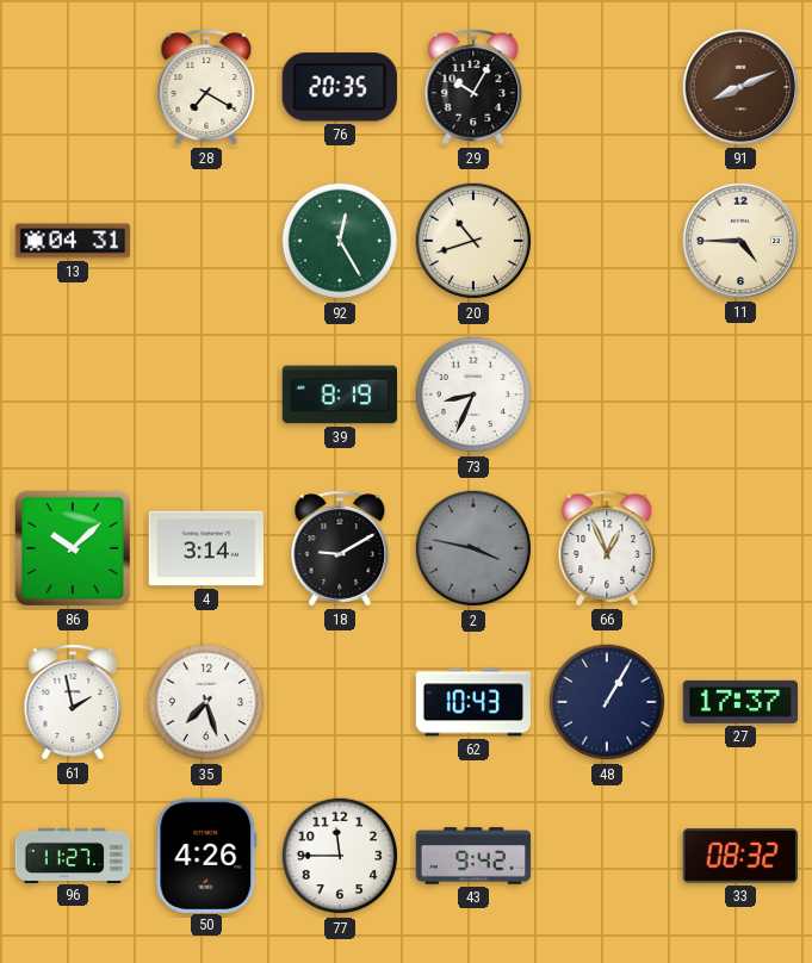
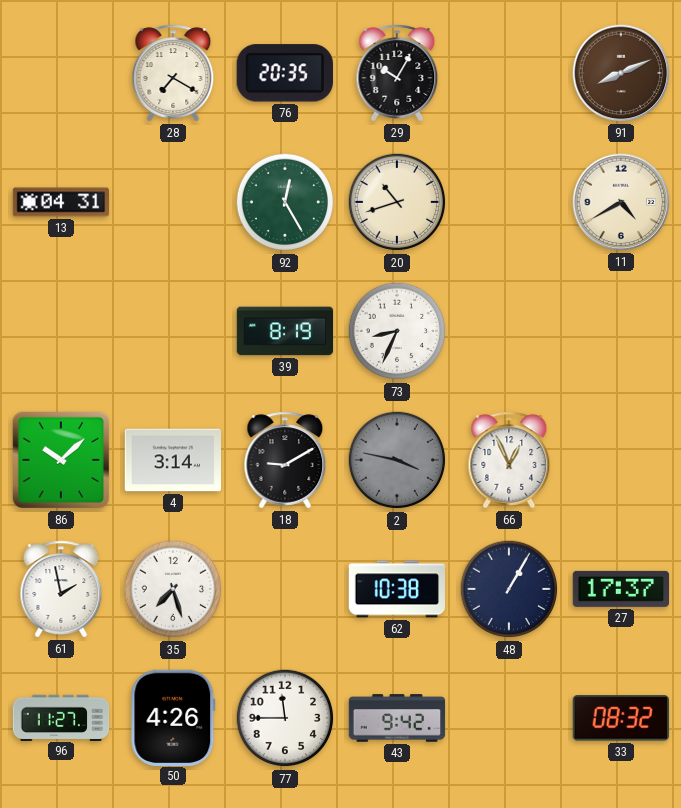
11: 4:45 -> 4:40 (621, 202)
62: 10:43 -> 10:38 (396, 589)
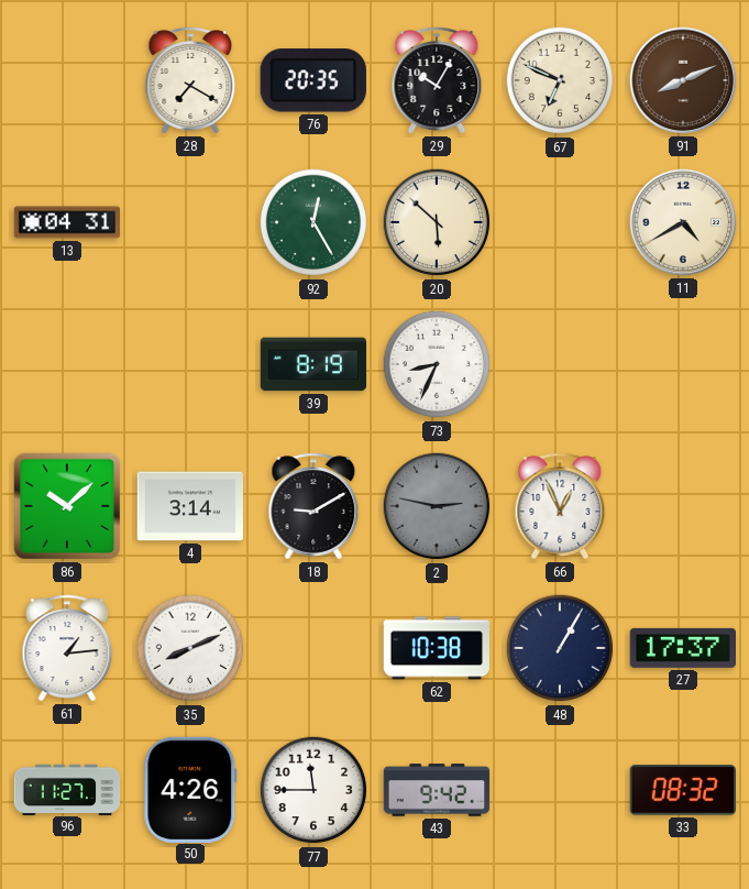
67: none -> 6:49 (560, 80)
20: 10:42 -> 5:52 (437, 222)
2: 3:47 -> 2:47 (437, 506)
61: 1:58 -> 1:14 (67, 648)
35: 7:27 -> 8:11 (190, 648)
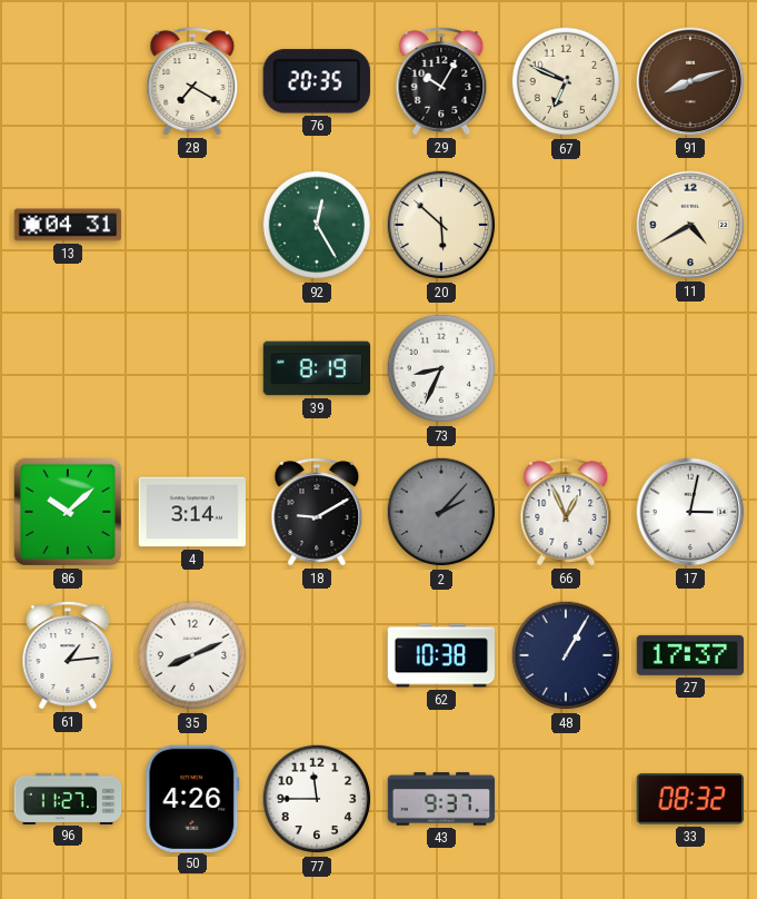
91: 8:11 -> 8:12 (690, 81)
2: 2:47 -> 2:07 (441, 512)
17: none -> 3:02 (690, 512)
43: 9:42 -> 9:37 (441, 799)
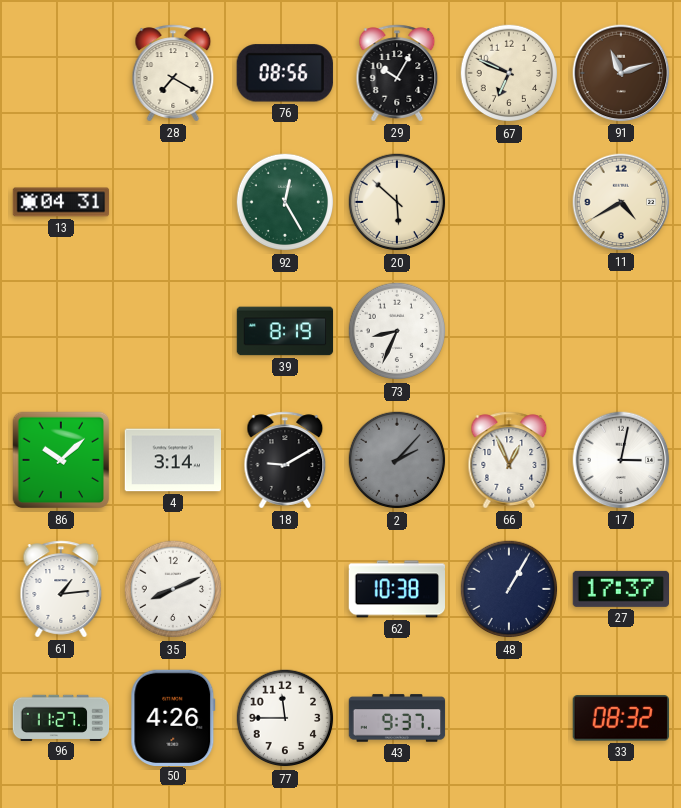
76: 20:35 -> 08:56 (285, 73)
91: 8:12 -> 11:12 (621, 73)
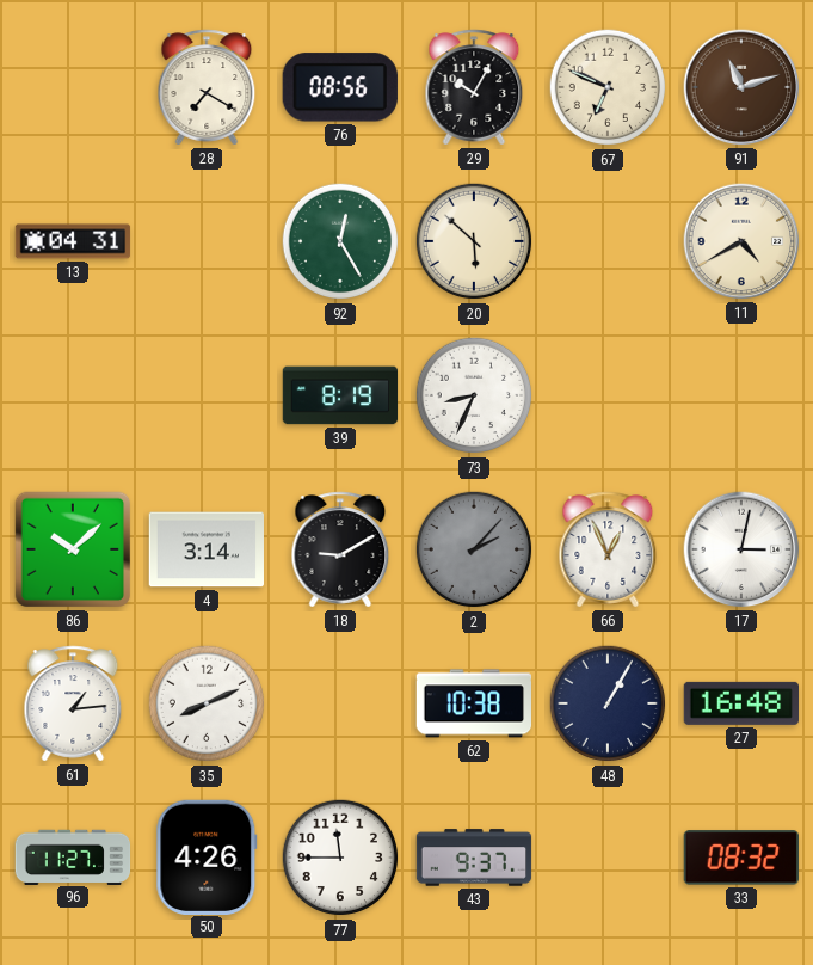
27: 17:37 -> 16:48 (740, 703)
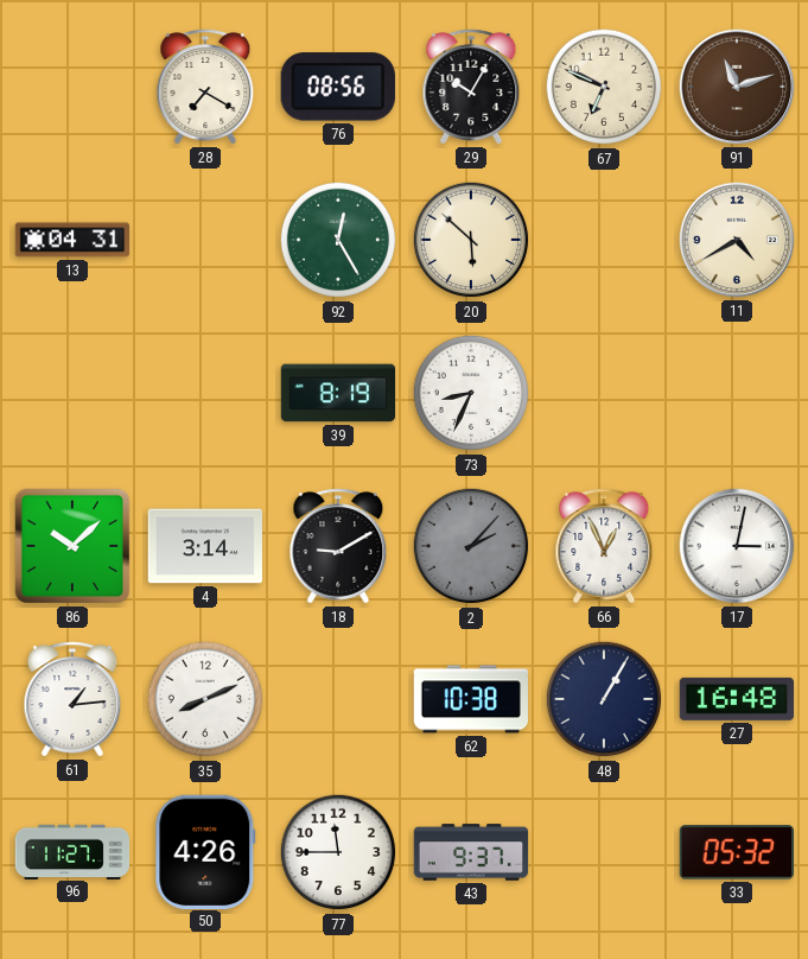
33: 08:32 -> 05:32 (736, 852)
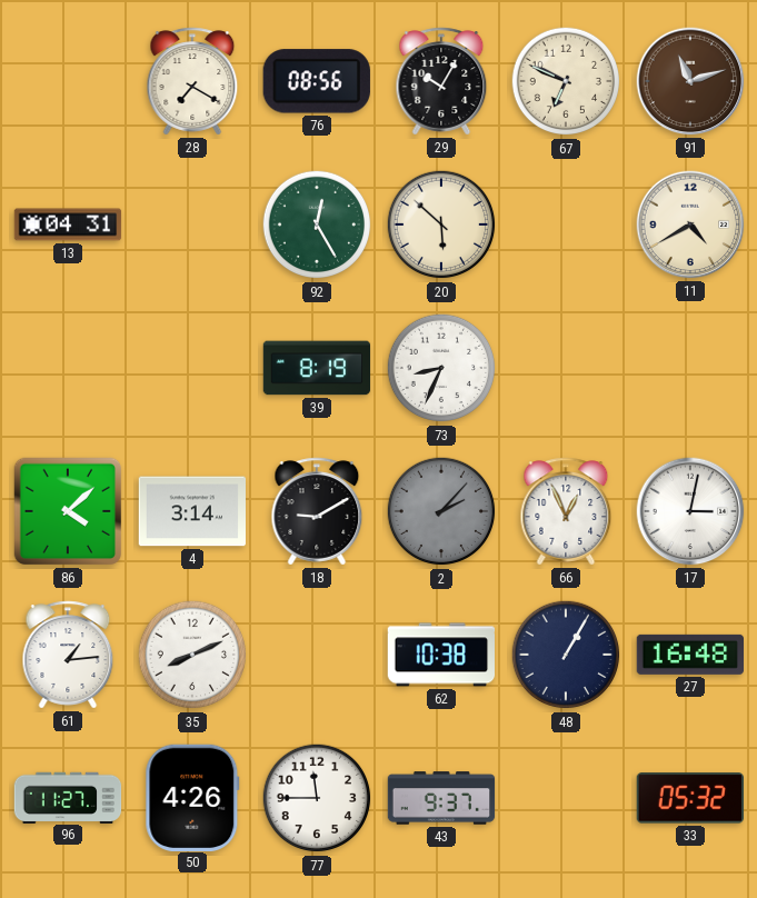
86: 10:08 -> 4:08 (68, 511)
